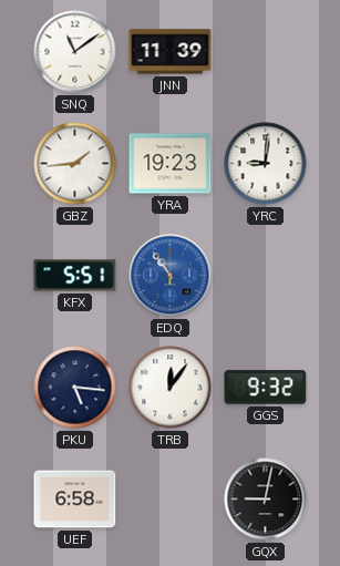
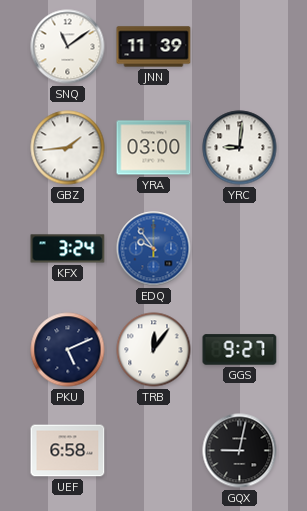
YRA: 19:23 -> 03:00 (154, 148)
KFX: 5:51 -> 3:24 (68, 249)
EDQ: 10:54 -> 9:54 (154, 249)
PKU: 5:16 -> 5:11 (68, 350)
GGS: 9:32 -> 9:27 (240, 350)
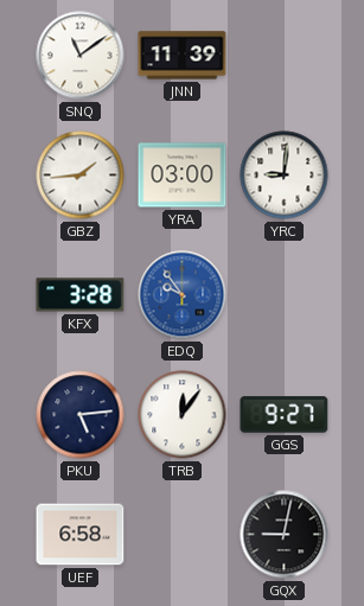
KFX: 3:24 -> 3:28 (81, 295)
PKU: 5:11 -> 5:14 (81, 415)
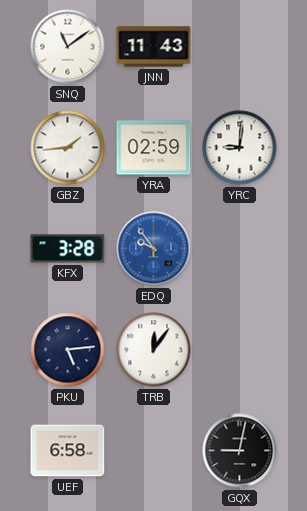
JNN: 11:39 -> 11:43 (154, 47)
YRA: 03:00 -> 02:59 (154, 148)
GGS: 9:27 -> none (285, 415)
